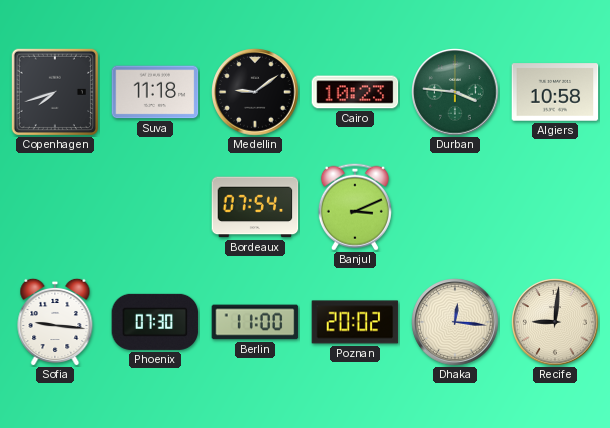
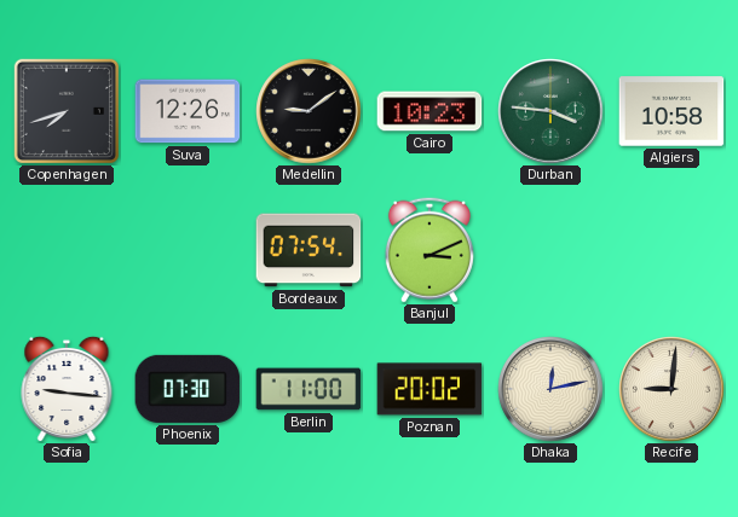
Suva: 11:18 -> 12:26 (188, 111)
Dhaka: 12:16 -> 12:13 (550, 389)
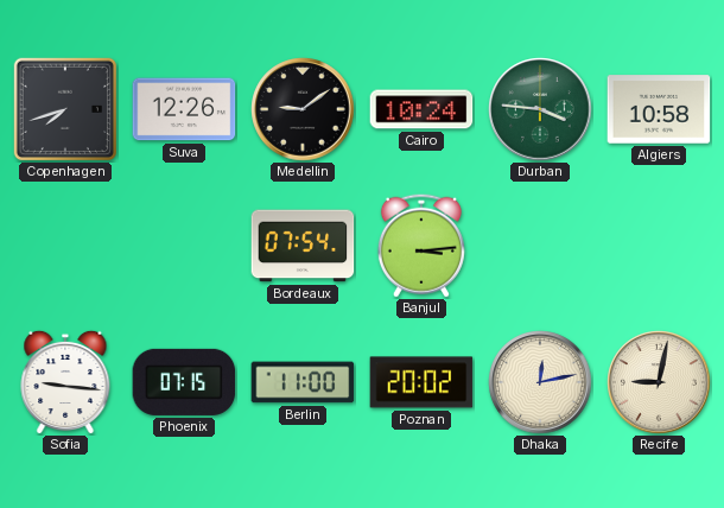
Cairo: 10:23 -> 10:24 (421, 109)
Banjul: 3:11 -> 3:14 (421, 246)
Phoenix: 07:30 -> 07:15 (184, 382)
Recife: 9:01 -> 9:02 (659, 382)
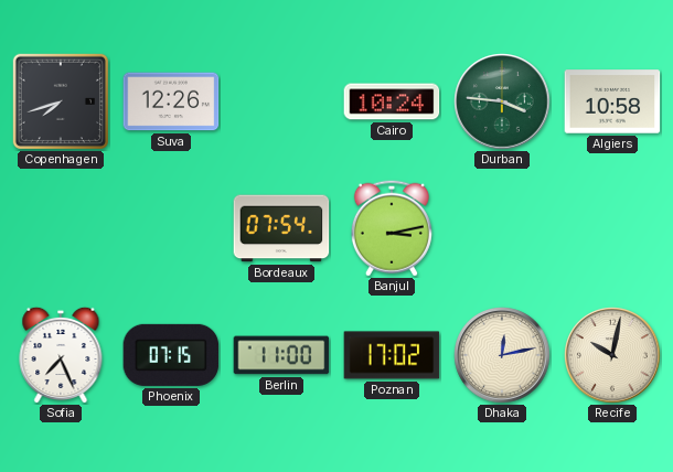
Medellin: 9:09 -> none (303, 109)
Banjul: 3:14 -> 3:13 (392, 228)
Sofia: 9:16 -> 7:26 (61, 355)
Poznan: 20:02 -> 17:02 (392, 355)
Recife: 9:02 -> 10:02 (612, 355)
